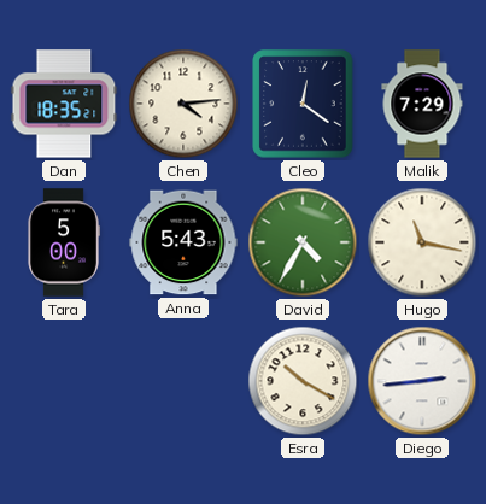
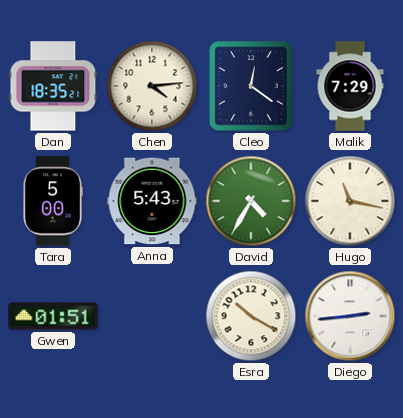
Gwen: none -> 01:51 (53, 316)
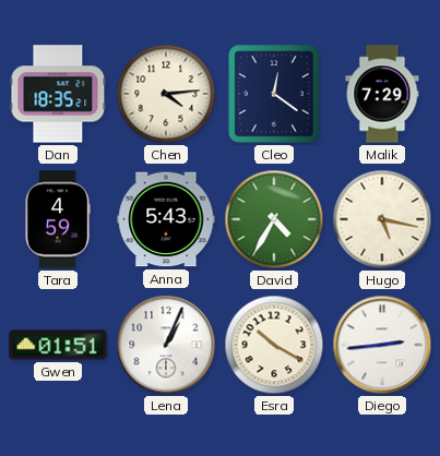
Tara: 5:00 -> 4:59 (58, 219)
Hugo: 11:17 -> 5:17 (382, 219)
Lena: none -> 1:04 (166, 345)
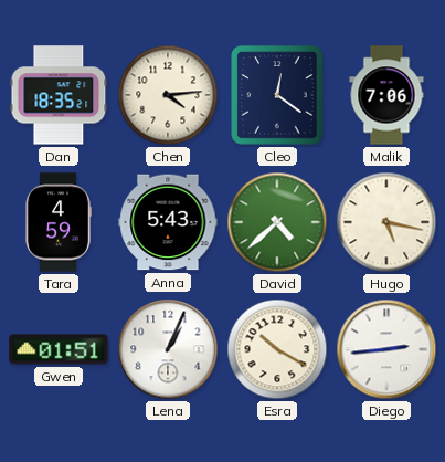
Malik: 7:29 -> 7:06 (386, 95)
David: 4:35 -> 4:38 (277, 222)
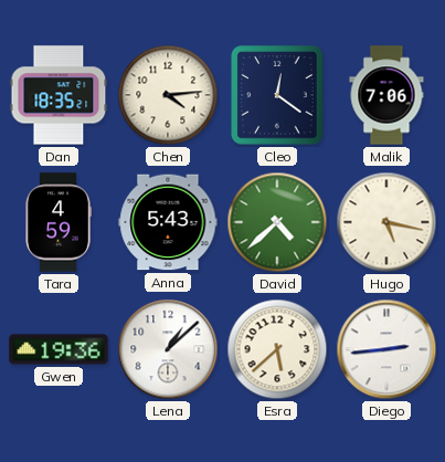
Gwen: 01:51 -> 19:36 (59, 349)
Lena: 1:04 -> 1:08 (168, 349)
Esra: 10:20 -> 5:38 (277, 349)
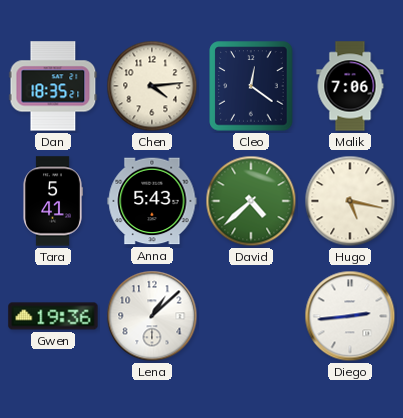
Tara: 4:59 -> 5:41 (53, 201)
Esra: 5:38 -> none (277, 349)
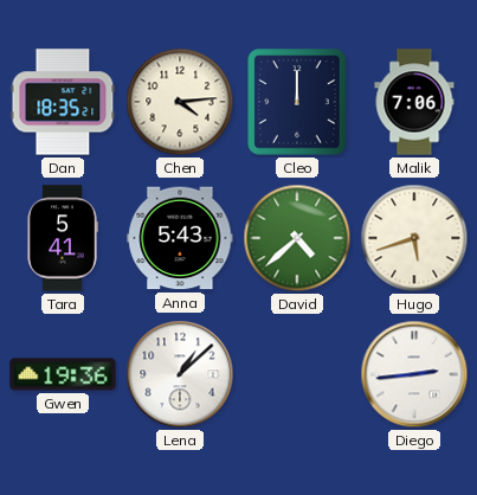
Cleo: 12:21 -> 12:00 (297, 102)
Hugo: 5:17 -> 5:42 (414, 238)
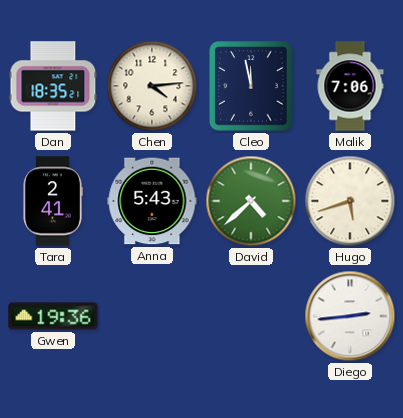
Cleo: 12:00 -> 11:58 (251, 86)
Tara: 5:41 -> 2:41 (53, 201)
Lena: 1:08 -> none (180, 374)
